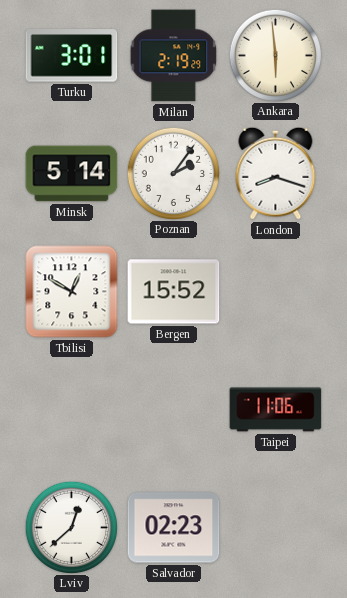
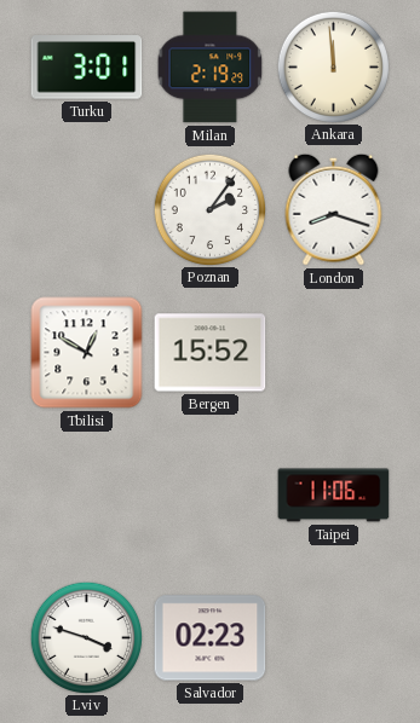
Ankara: 5:59 -> 11:59 (333, 66)
Minsk: 5:14 -> none (72, 174)
Lviv: 12:38 -> 3:48 (86, 637)
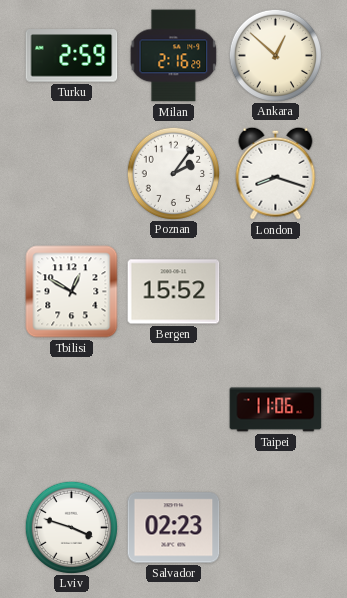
Turku: 3:01 -> 2:59 (72, 56)
Milan: 2:19 -> 2:16 (174, 56)
Ankara: 11:59 -> 12:52 (275, 55)
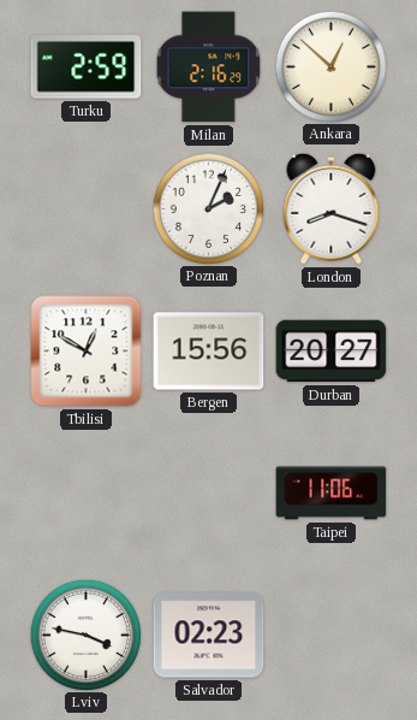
Poznan: 2:06 -> 2:04 (208, 208)
Bergen: 15:52 -> 15:56 (209, 352)
Durban: none -> 20:27 (332, 352)
Lviv: 3:48 -> 3:47 (85, 635)
